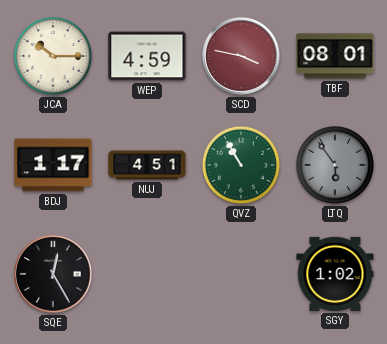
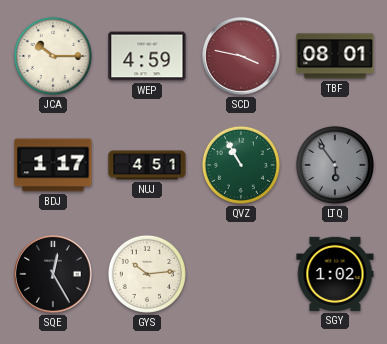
GYS: none -> 10:14 (147, 274)
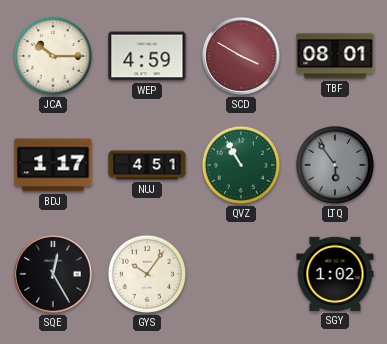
SCD: 3:47 -> 3:50 (241, 56)
GYS: 10:14 -> 10:06 (147, 274)
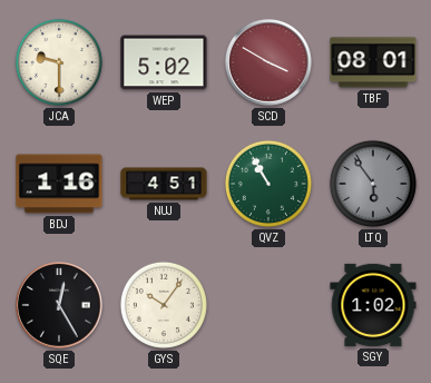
JCA: 10:15 -> 9:30 (59, 62)
WEP: 4:59 -> 5:02 (164, 62)
BDJ: 1:17 -> 1:16 (59, 184)
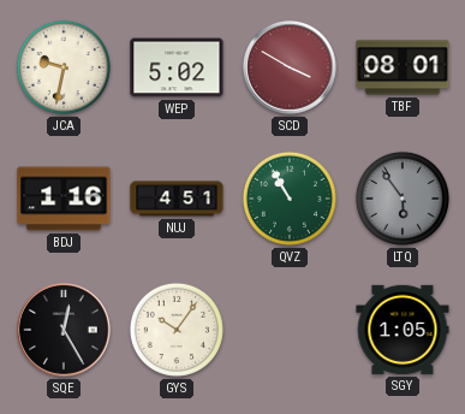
JCA: 9:30 -> 9:32 (64, 67)
SGY: 1:02 -> 1:05 (403, 330)
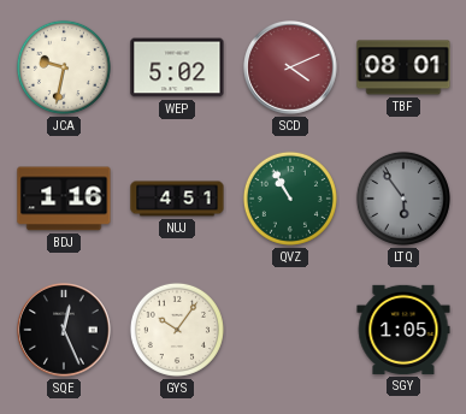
SCD: 3:50 -> 4:11 (290, 67)
SQE: 12:25 -> 12:26 (64, 330)
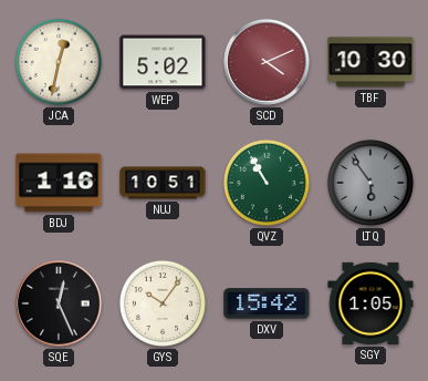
JCA: 9:32 -> 12:32 (59, 62)
TBF: 08:01 -> 10:30 (370, 62)
NUJ: 4:51 -> 10:51 (163, 183)
DXV: none -> 15:42 (267, 303)
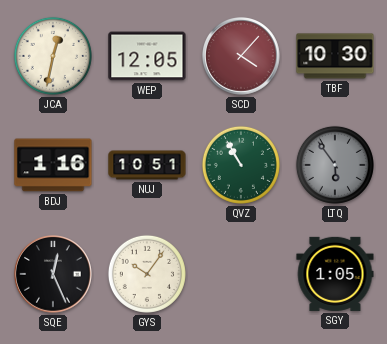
WEP: 5:02 -> 12:05 (147, 56)
SCD: 4:11 -> 4:07 (241, 56)
DXV: 15:42 -> none (267, 303)
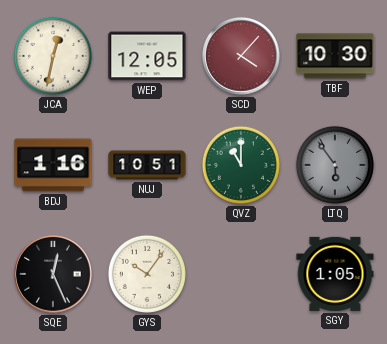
QVZ: 10:55 -> 11:00 (241, 165)
